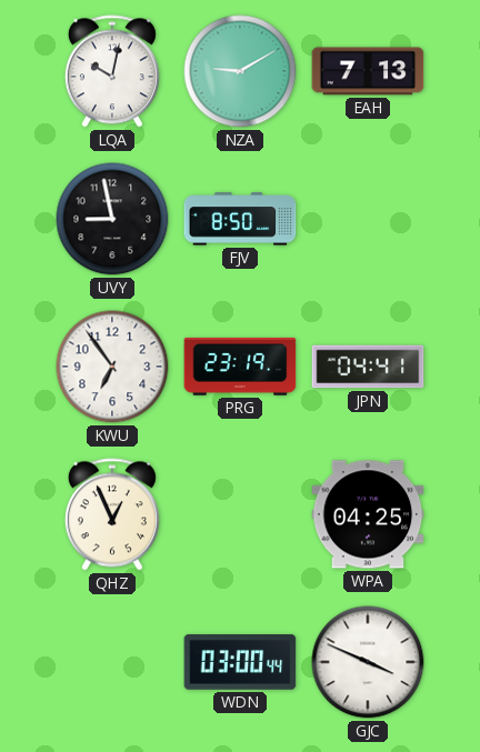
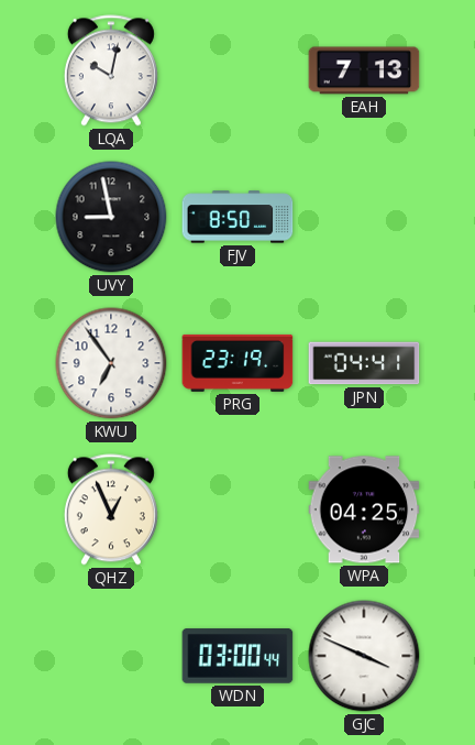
NZA: 9:10 -> none (240, 71)
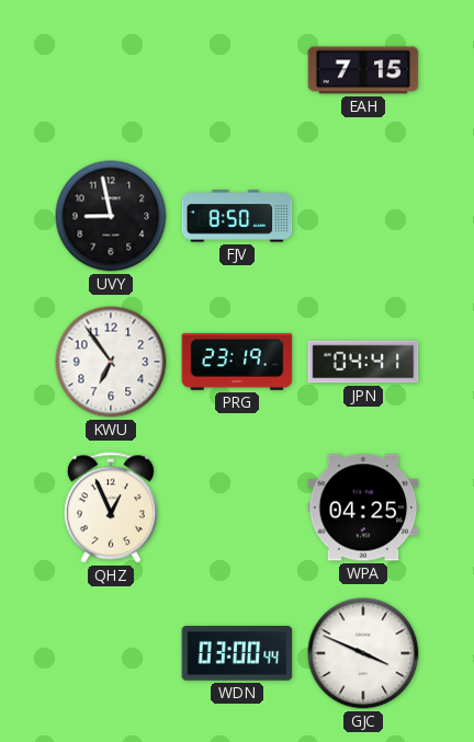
LQA: 10:02 -> none (111, 70)
EAH: 7:13 -> 7:15 (363, 70)
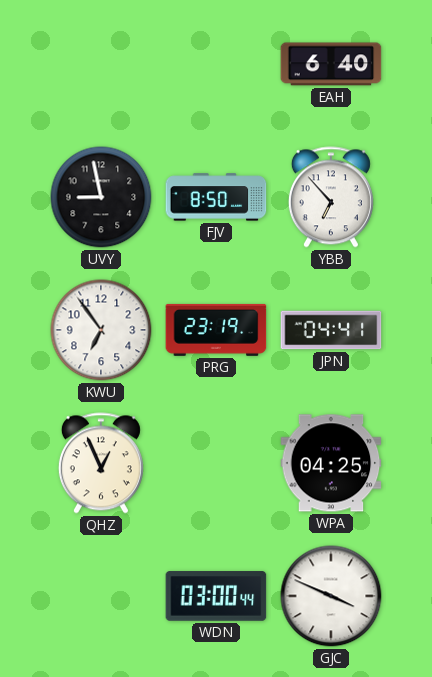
EAH: 7:15 -> 6:40 (331, 64)
YBB: none -> 6:53 (331, 197)
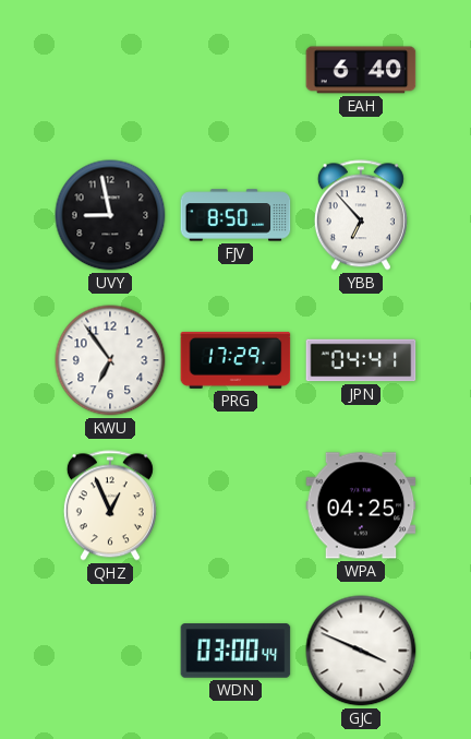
PRG: 23:19 -> 17:29 (235, 360)
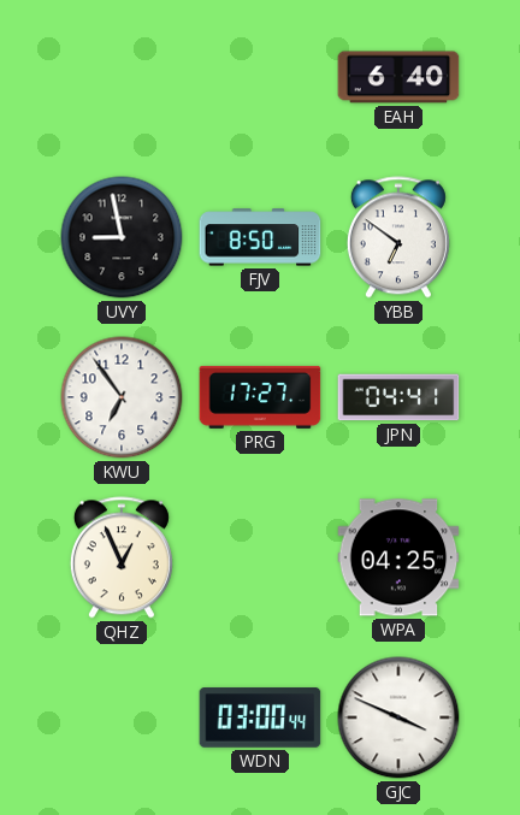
YBB: 6:53 -> 6:51 (398, 237)
PRG: 17:29 -> 17:27 (260, 397)
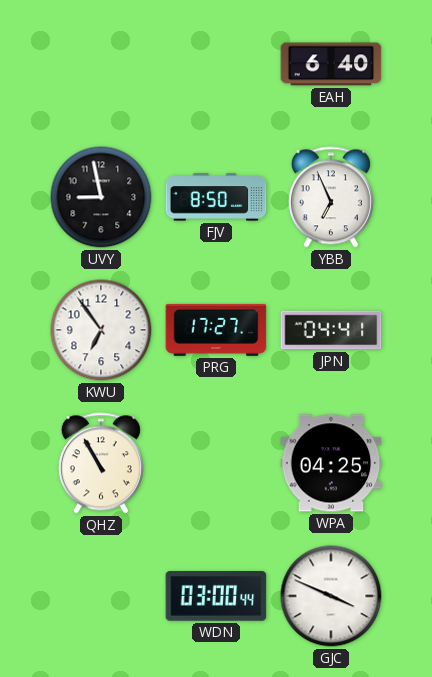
YBB: 6:51 -> 6:56 (331, 197)
QHZ: 12:56 -> 10:55 (101, 463)
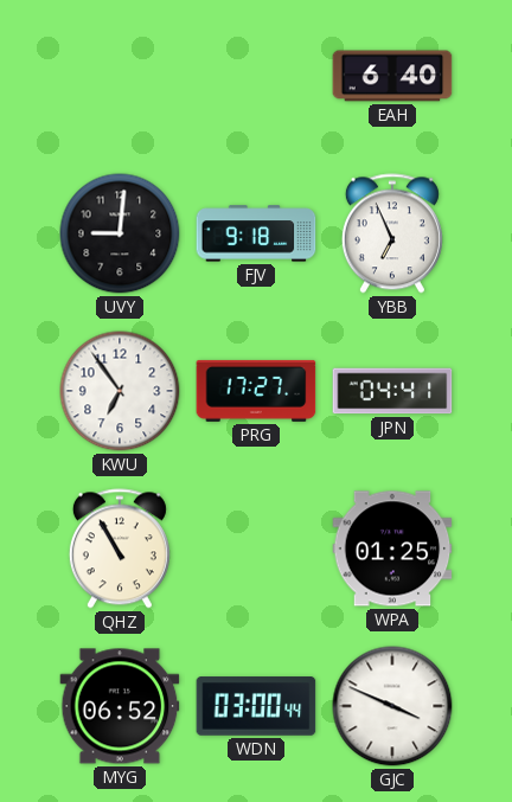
UVY: 8:58 -> 9:01 (120, 233)
FJV: 8:50 -> 9:18 (256, 233)
WPA: 04:25 -> 01:25 (392, 548)
MYG: none -> 06:52 (120, 706)
